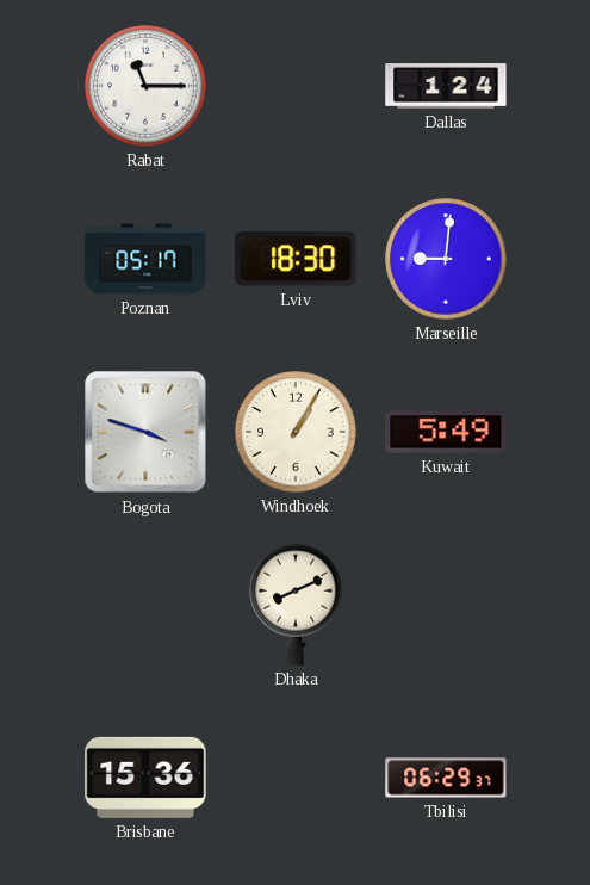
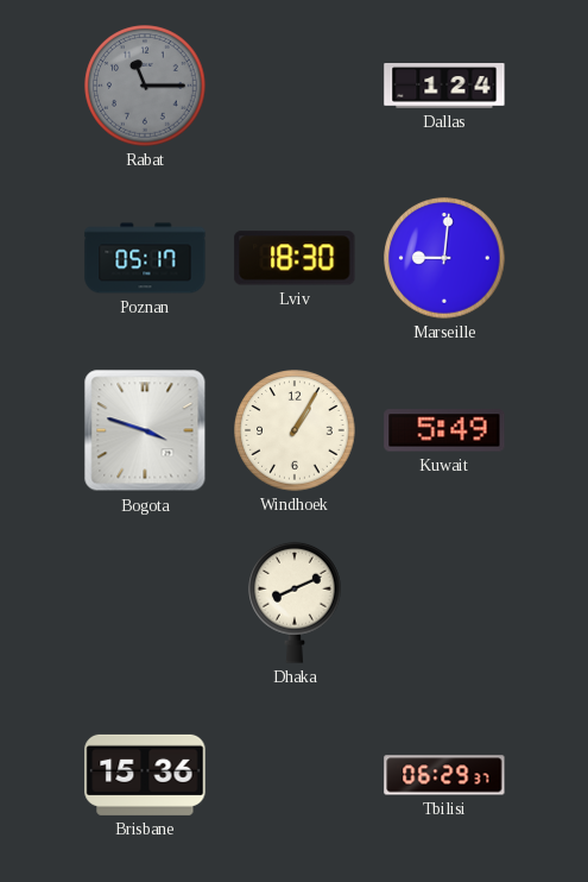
Rabat dial: white -> grey (145, 86)
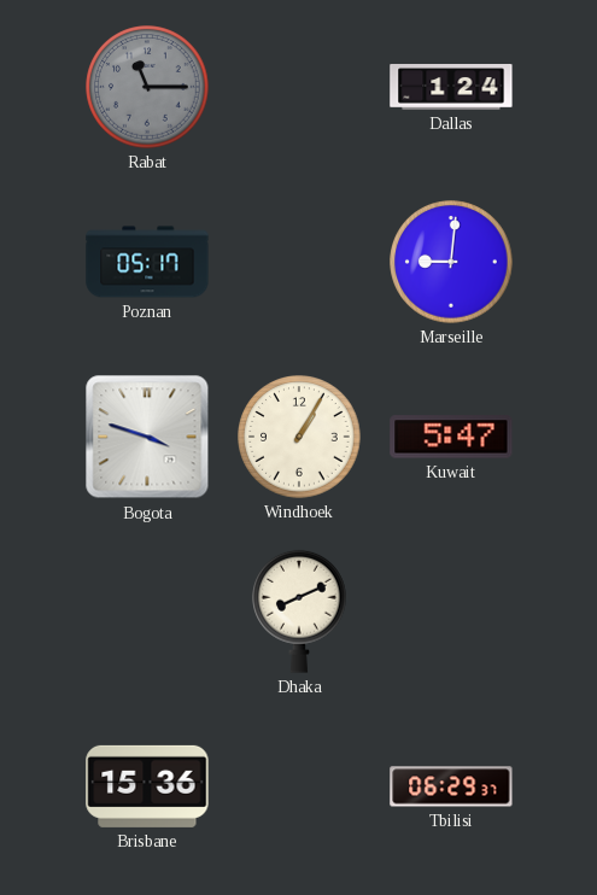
Lviv: 18:30 -> none (295, 258)
Kuwait: 5:49 -> 5:47 (451, 437)
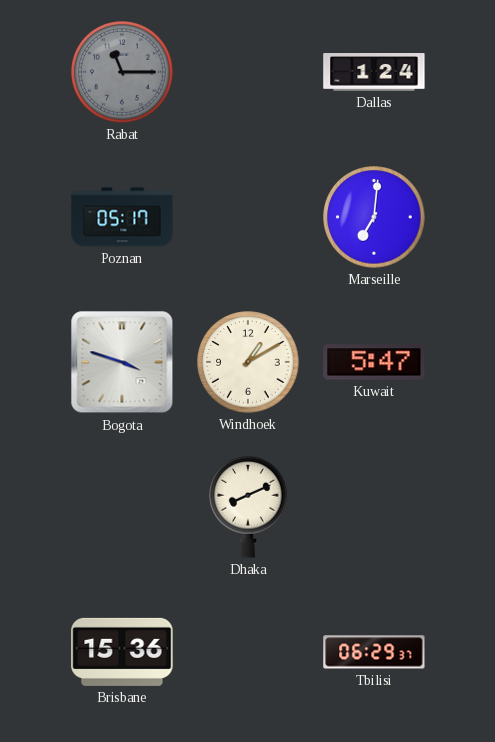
Marseille: 9:01 -> 7:01 (374, 217)
Windhoek: 1:05 -> 1:10 (248, 362)
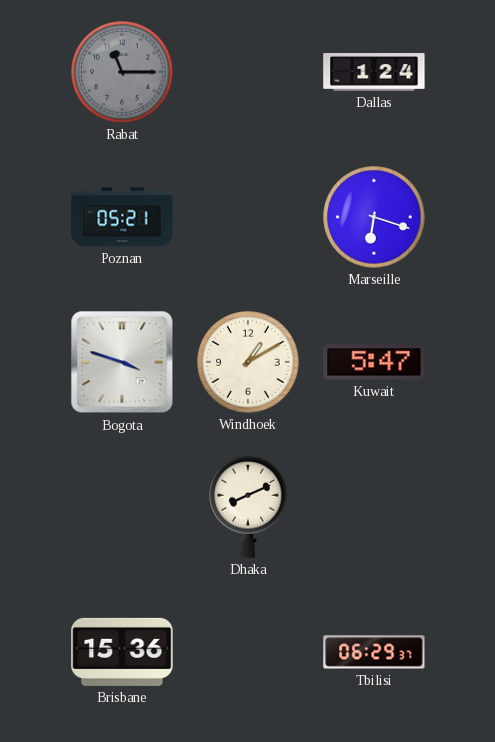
Poznan: 05:17 -> 05:21 (122, 217)
Marseille: 7:01 -> 6:18 (374, 217)
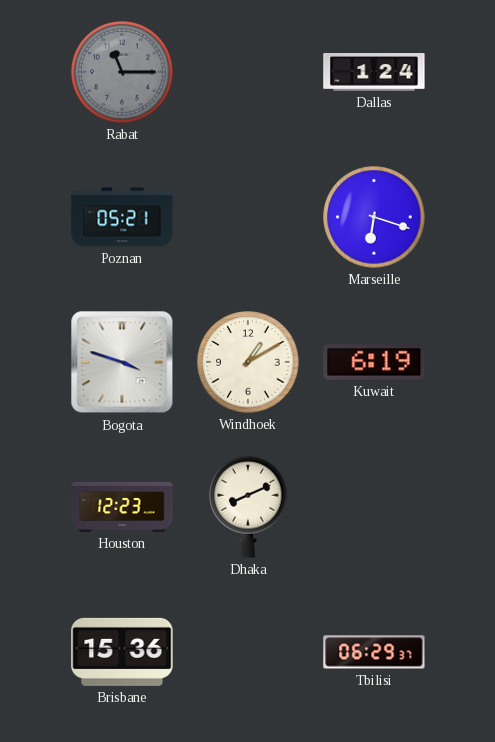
Kuwait: 5:47 -> 6:19 (374, 362)
Houston: none -> 12:23 (122, 507)
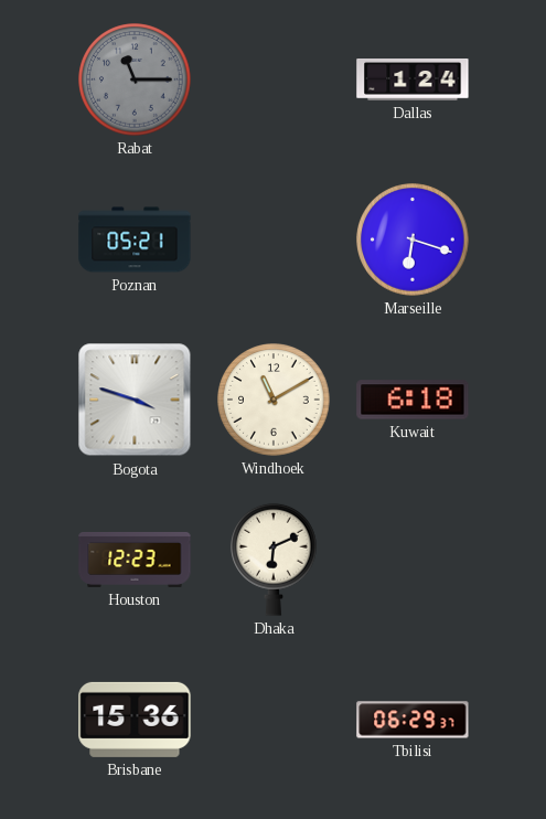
Windhoek: 1:10 -> 11:10 (274, 400)
Kuwait: 6:19 -> 6:18 (413, 400)
Dhaka: 8:11 -> 6:11 (275, 560)
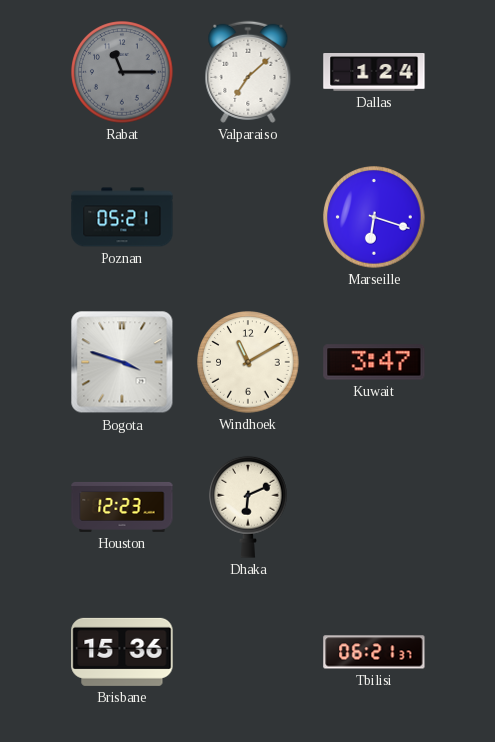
Valparaiso: none -> 7:08 (248, 72)
Kuwait: 6:18 -> 3:47 (374, 362)
Tbilisi: 06:29 -> 06:21 (374, 652)
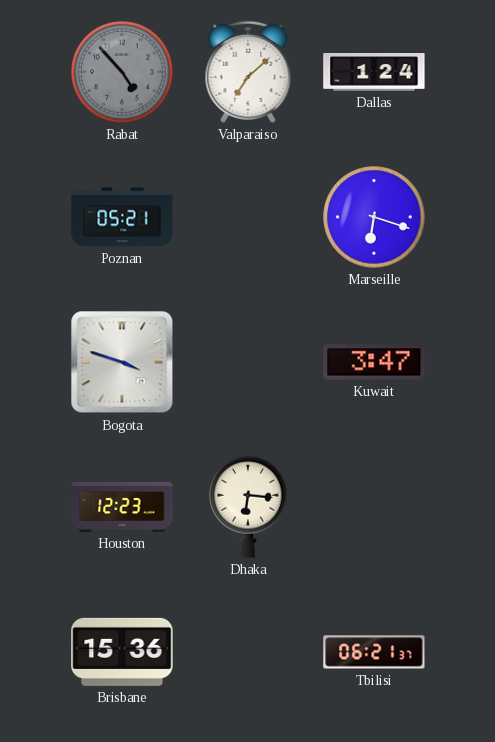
Rabat: 11:15 -> 4:53 (122, 72)
Windhoek: 11:10 -> none (248, 362)
Dhaka: 6:11 -> 6:16 (249, 507)
